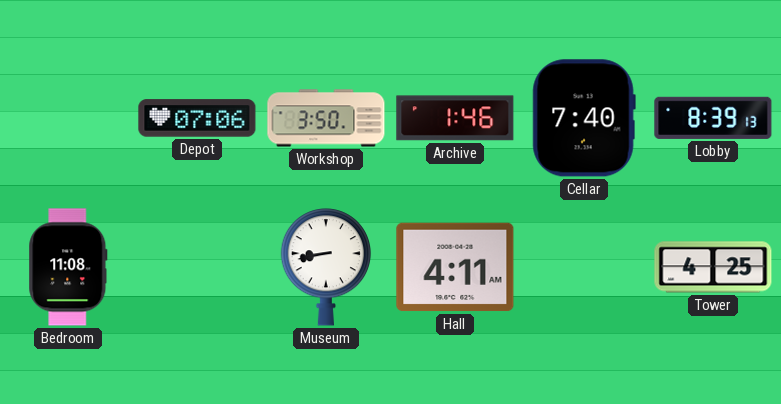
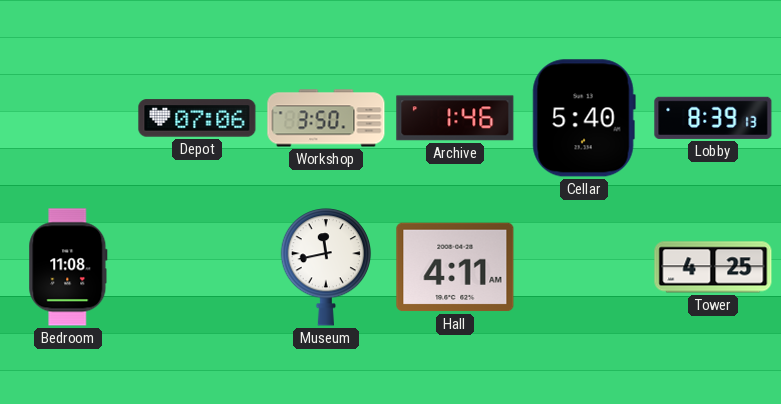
Cellar: 7:40 -> 5:40 (584, 118)
Museum: 8:43 -> 11:43 (326, 267)
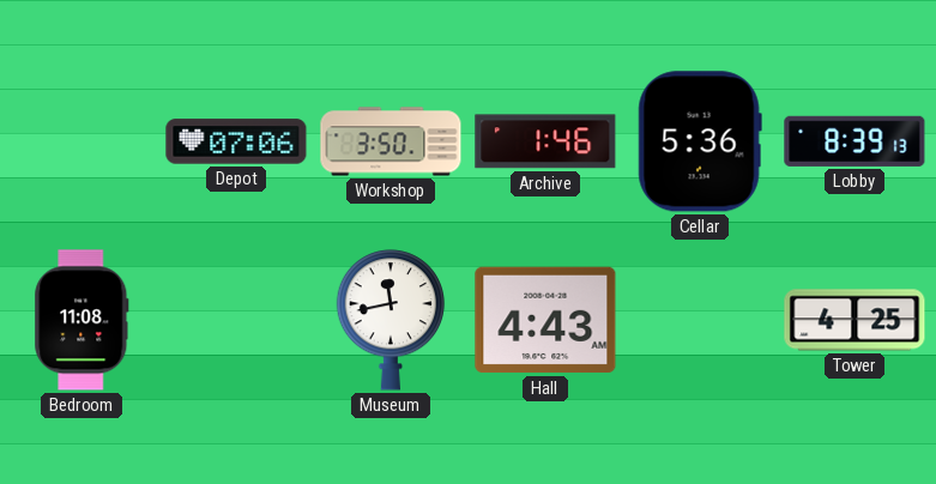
Cellar: 5:40 -> 5:36 (700, 141)
Hall: 4:11 -> 4:43 (545, 320)
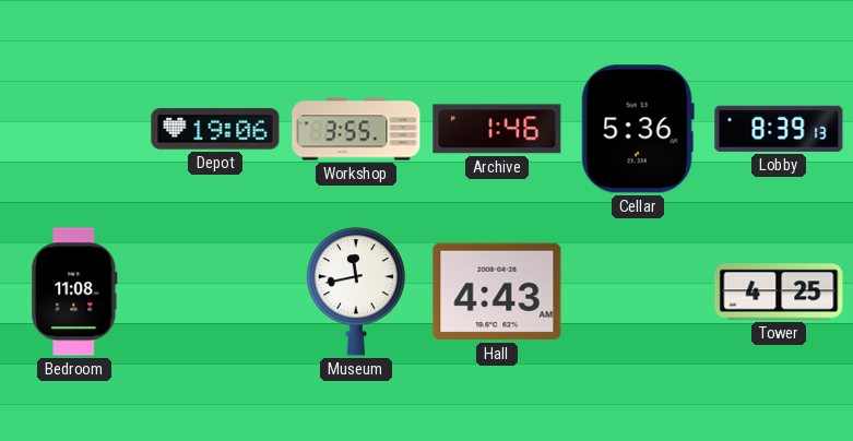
Depot: 07:06 -> 19:06 (215, 129)
Workshop: 3:50 -> 3:55 (356, 129)
